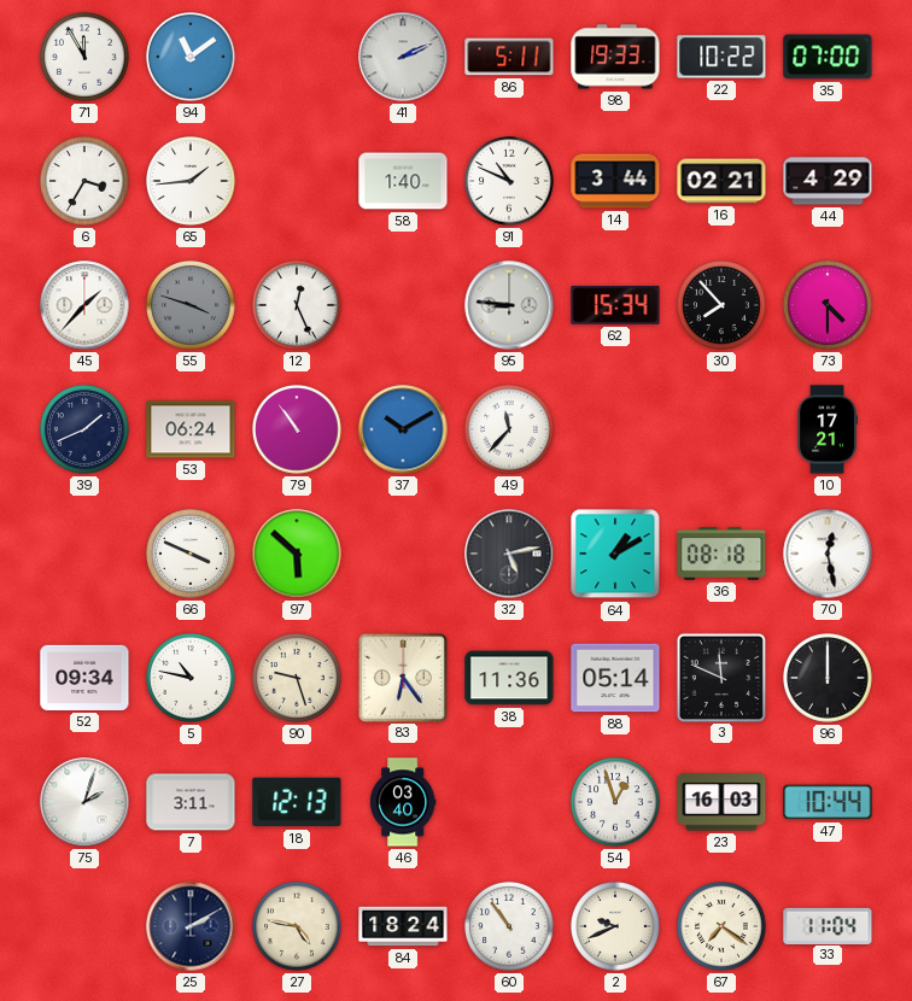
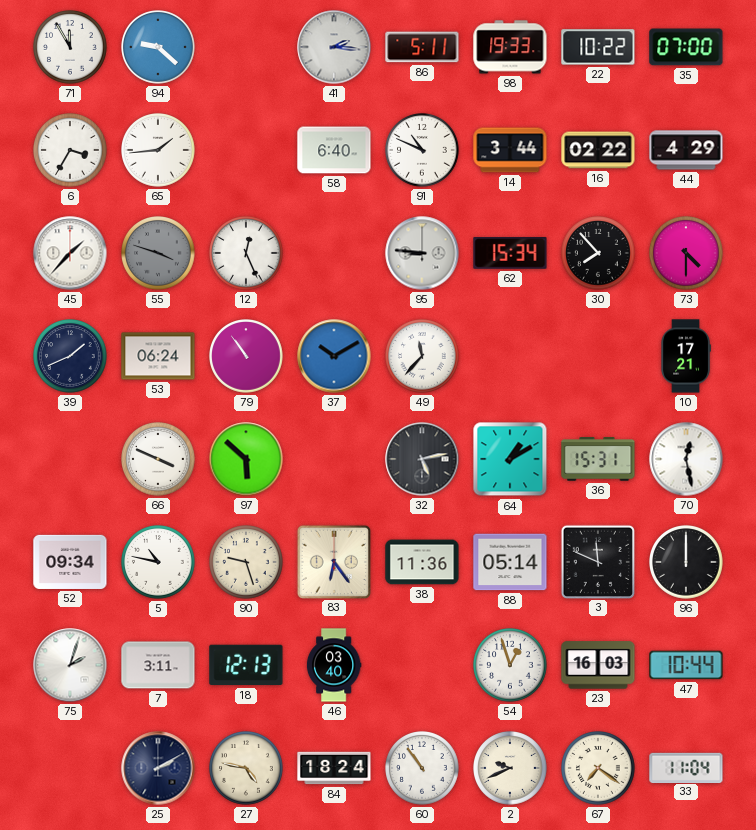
94: 11:09 -> 9:22 (158, 47)
41: 2:11 -> 2:16 (334, 47)
58: 1:40 -> 6:40 (334, 150)
16: 02:21 -> 02:22 (598, 150)
36: 08:18 -> 15:31 (598, 459)
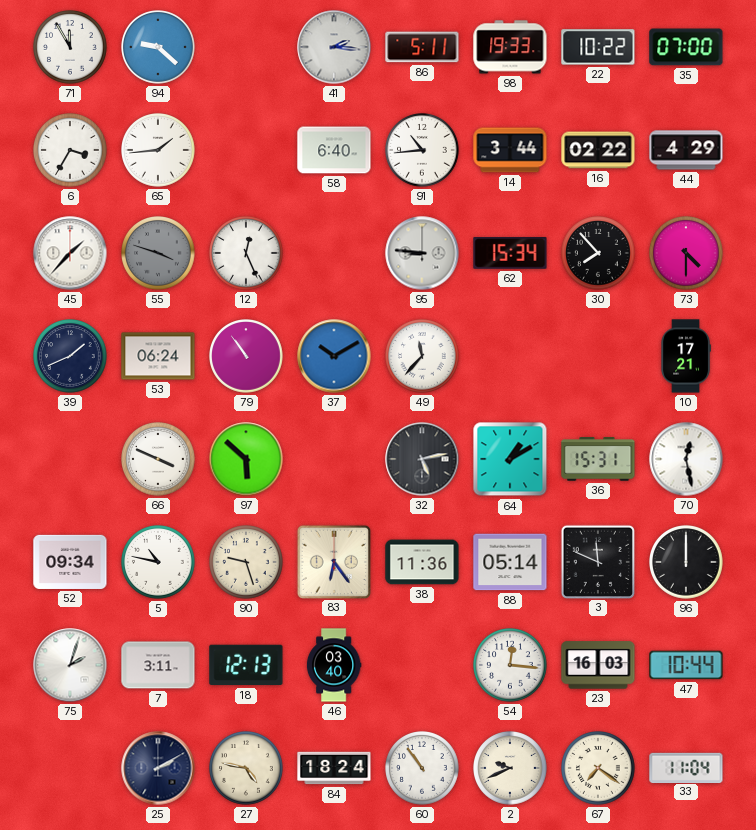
91: 10:49 -> 10:44 (422, 150)
54: 12:57 -> 12:16 (510, 665)
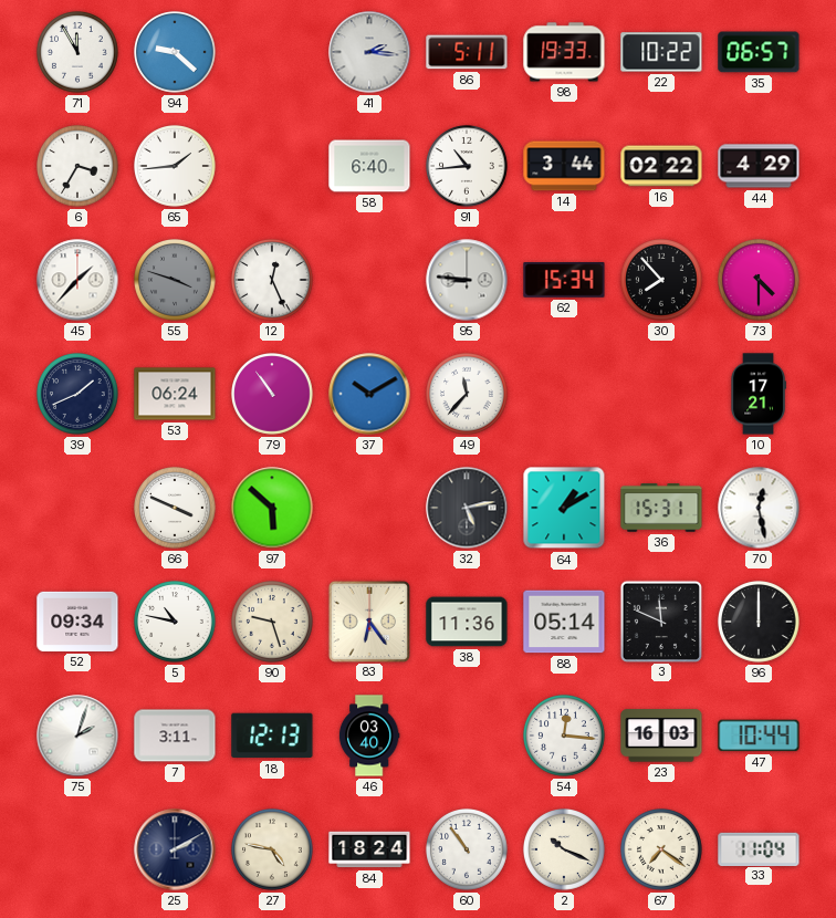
35: 07:00 -> 06:57 (759, 52)
2: 9:41 -> 10:19 (564, 849)
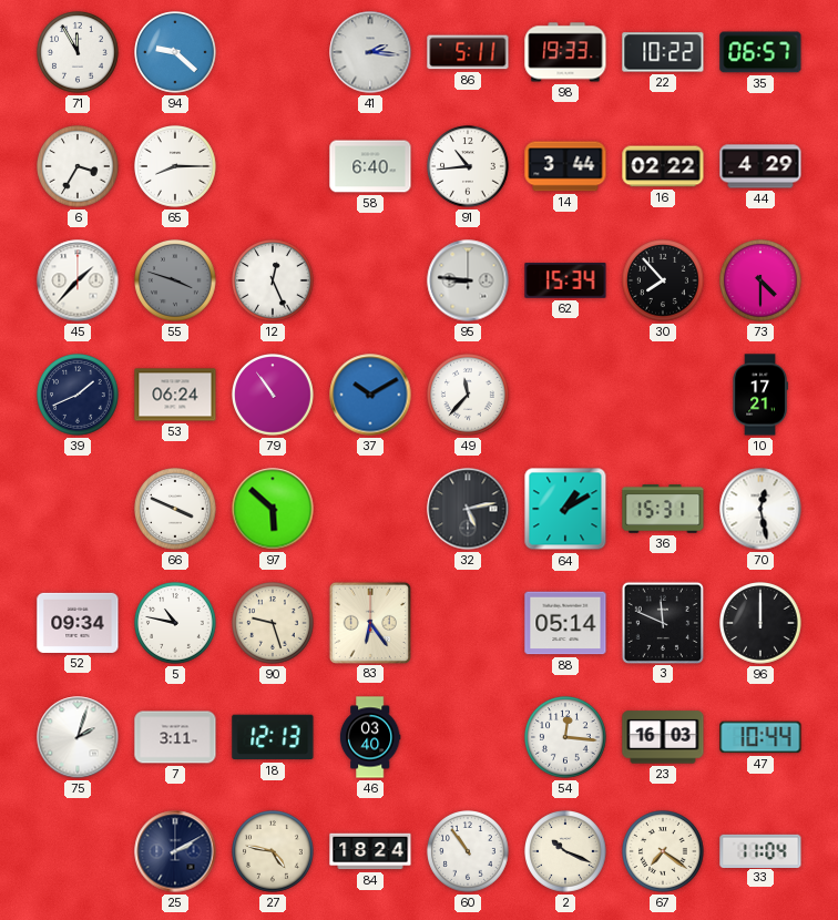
65: 1:44 -> 8:15 (175, 166)
38: 11:36 -> none (467, 622)
